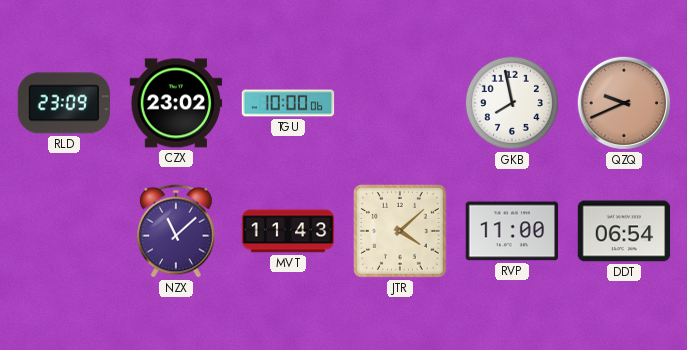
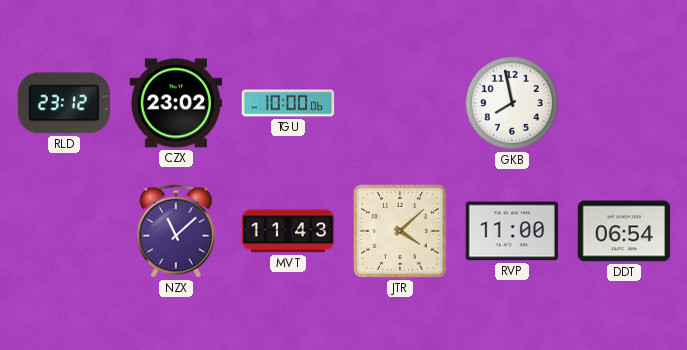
RLD: 23:09 -> 23:12 (64, 103)
QZQ: 9:41 -> none (624, 103)
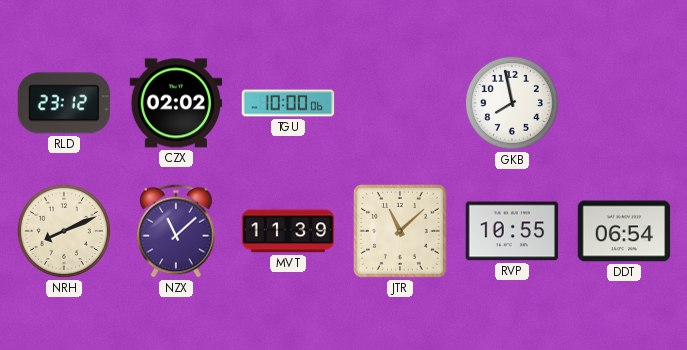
CZX: 23:02 -> 02:02 (176, 103)
NRH: none -> 8:11 (64, 231)
MVT: 11:43 -> 11:39 (288, 231)
JTR: 4:08 -> 11:08 (401, 232)
RVP: 11:00 -> 10:55 (512, 231)
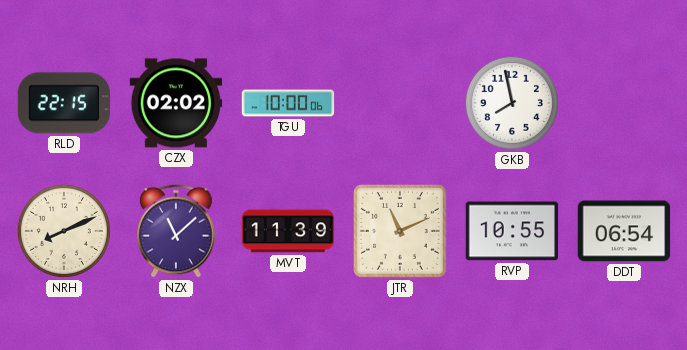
RLD: 23:12 -> 22:15 (64, 103)
JTR: 11:08 -> 11:11 (401, 232)
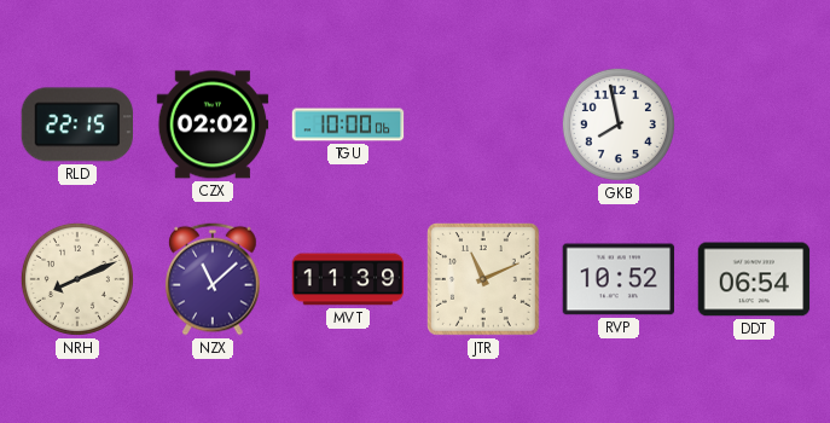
RVP: 10:55 -> 10:52 (619, 279)
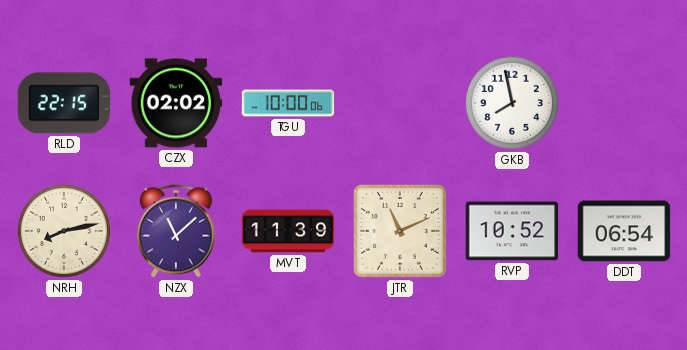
NRH: 8:11 -> 8:13 (64, 231)
